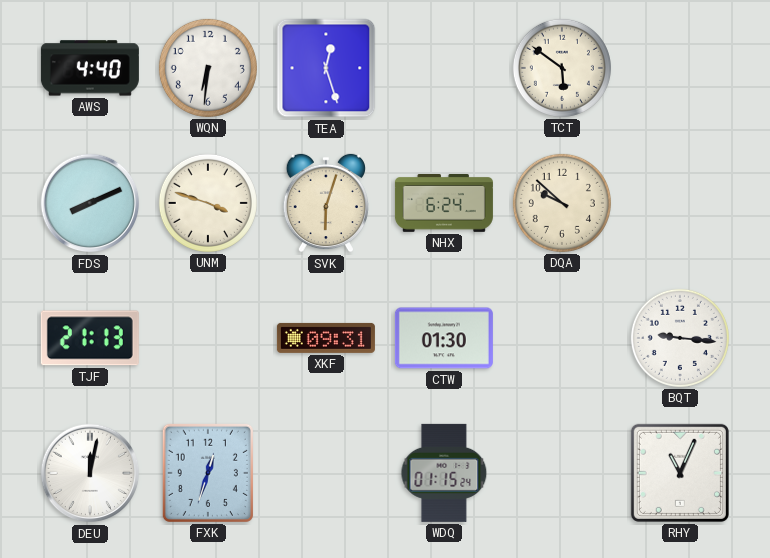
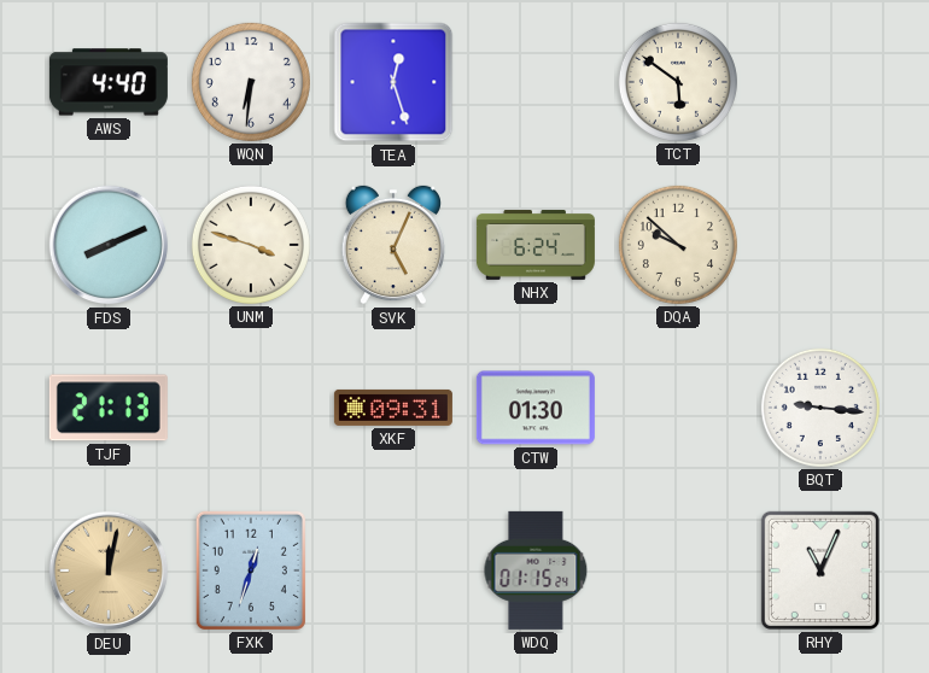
SVK: 6:03 -> 5:04 (393, 245)
DEU dial: white -> champagne (109, 570)
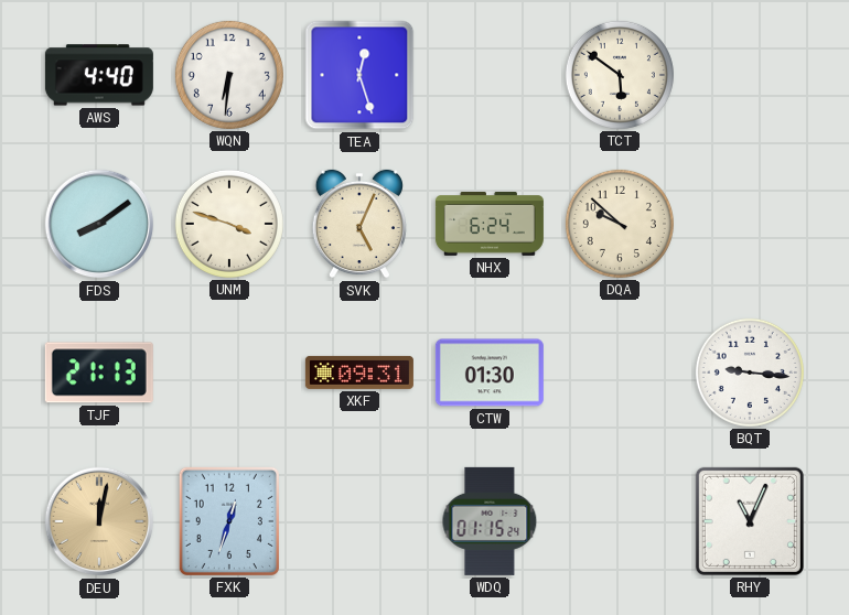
FDS: 8:11 -> 8:09 (99, 224)
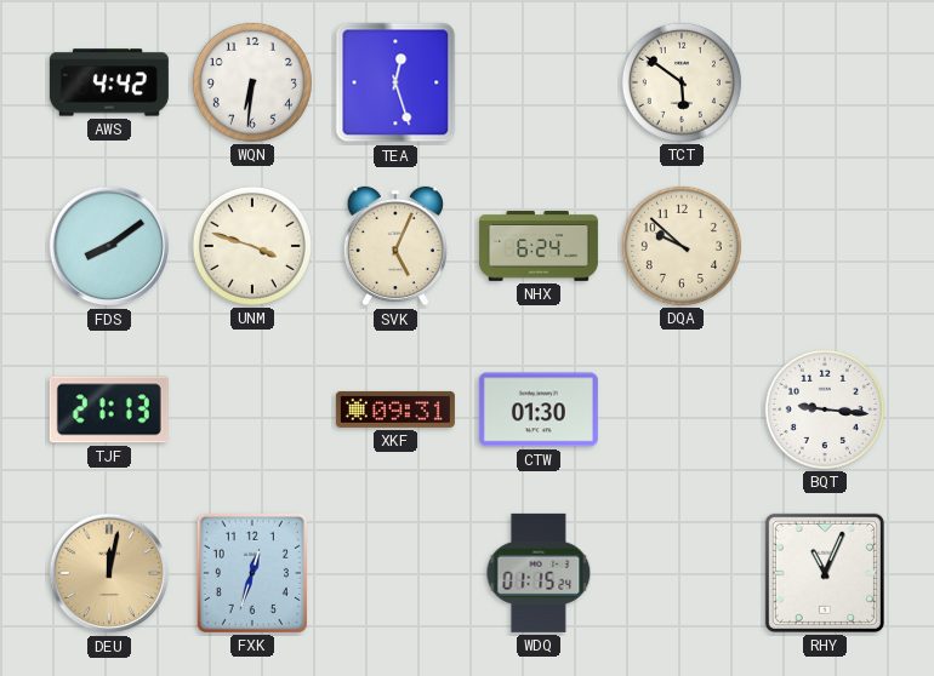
AWS: 4:40 -> 4:42 (109, 82)
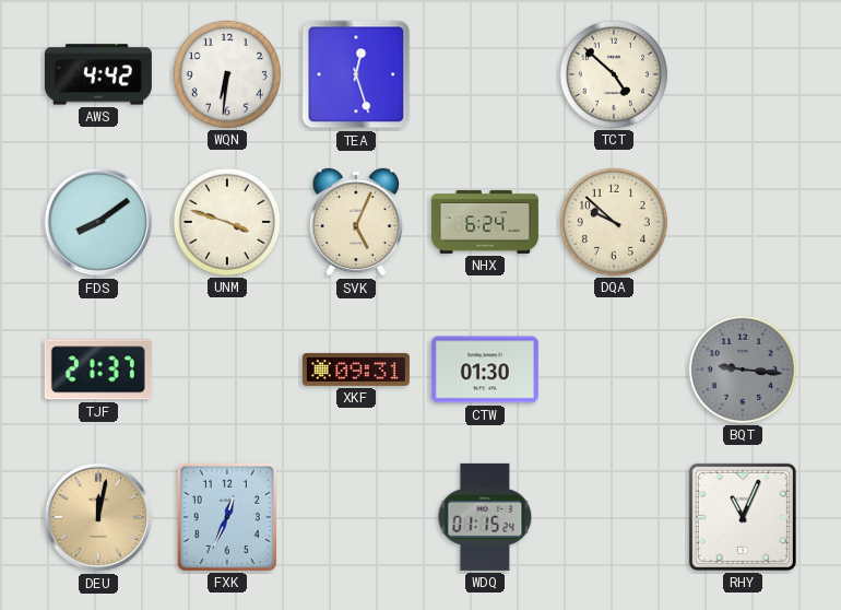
TCT: 5:51 -> 4:52 (614, 74)
TJF: 21:13 -> 21:37 (98, 369)
BQT dial: white -> grey (743, 369)
FXK: 12:33 -> 12:34 (227, 517)
